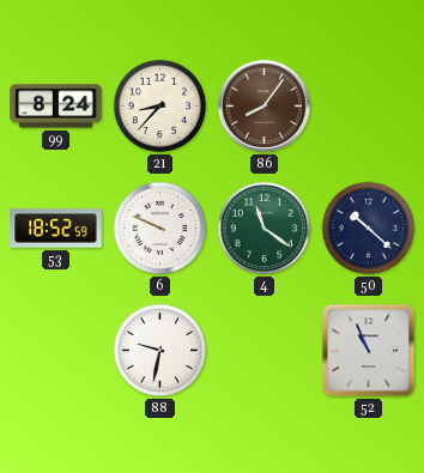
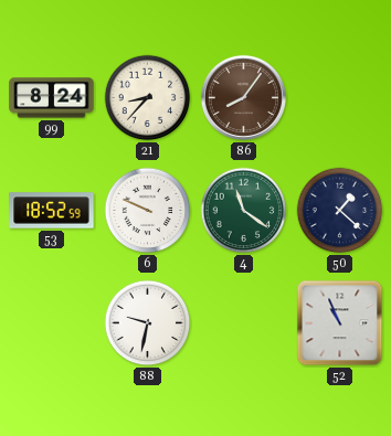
50: 10:22 -> 1:22 (340, 211)
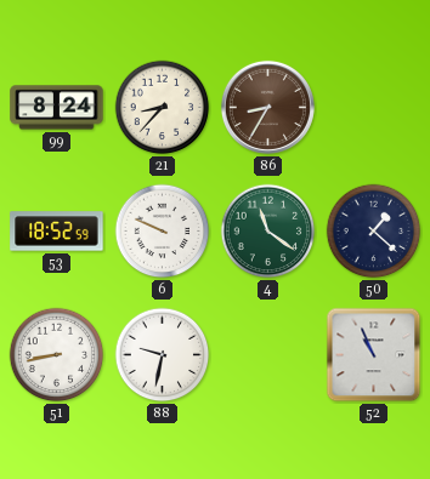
86: 8:06 -> 8:35 (267, 107)
51: none -> 8:43 (57, 355)
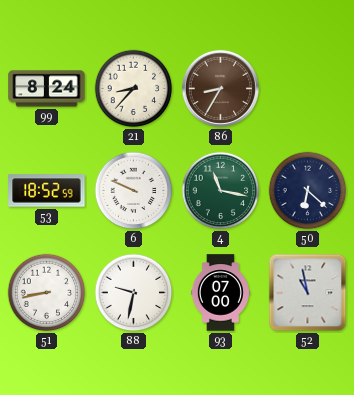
4: 11:21 -> 11:17 (221, 191)
50: 1:22 -> 6:22 (308, 191)
93: none -> 07:00 (220, 293)
52: 10:56 -> 10:58 (308, 293)
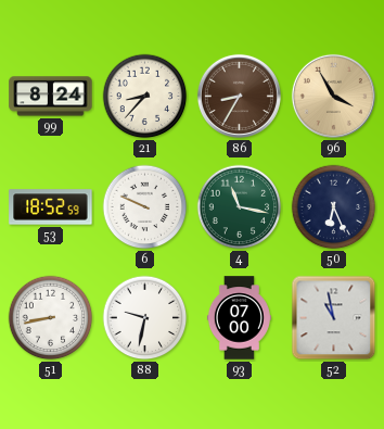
96: none -> 3:55 (333, 96)
50: 6:22 -> 6:26 (334, 207)
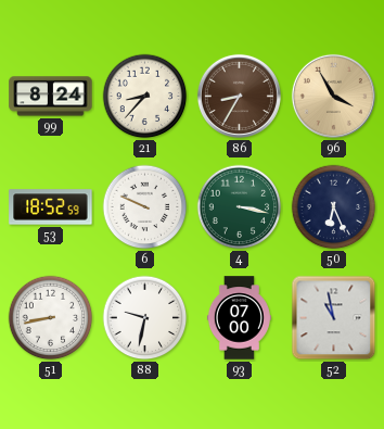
4: 11:17 -> 3:17 (240, 207)
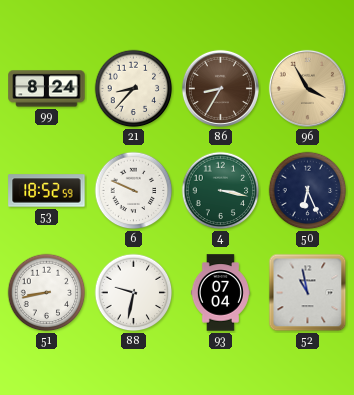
93: 07:00 -> 07:04 (220, 293)
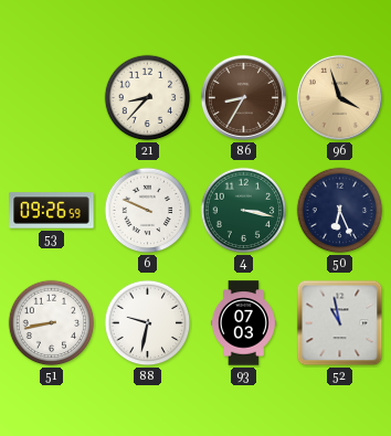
99: 8:24 -> none (47, 89)
96: 3:55 -> 3:57 (339, 97)
53: 18:52 -> 09:26 (52, 211)
93: 07:04 -> 07:03 (243, 323)
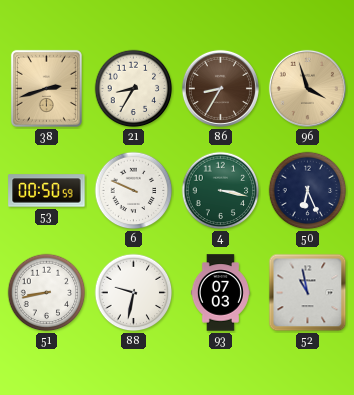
38: none -> 2:42 (46, 88)
21: 8:37 -> 8:35 (134, 89)
53: 09:26 -> 00:50 (47, 191)
